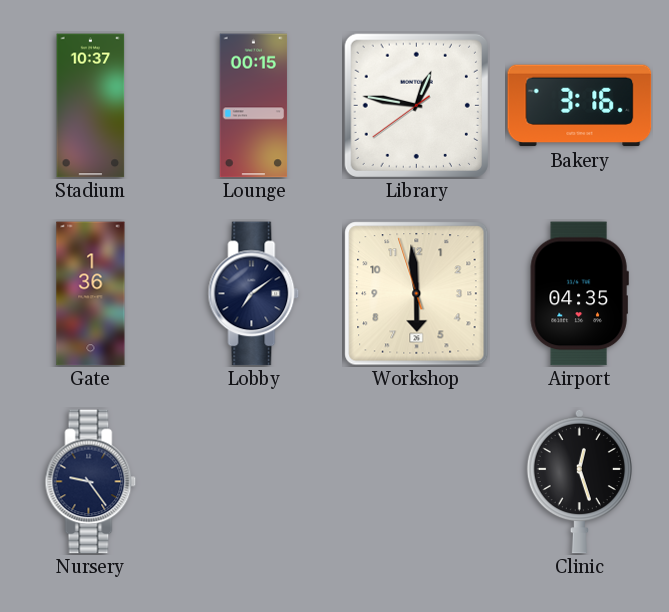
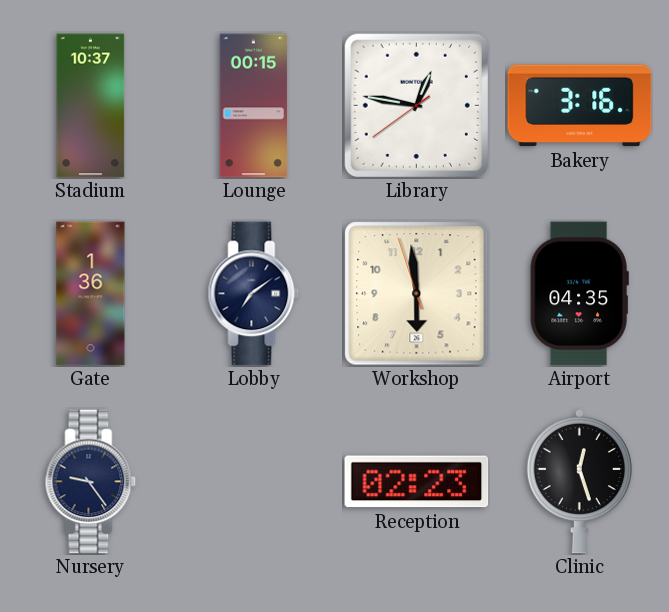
Reception: none -> 02:23 (417, 482)
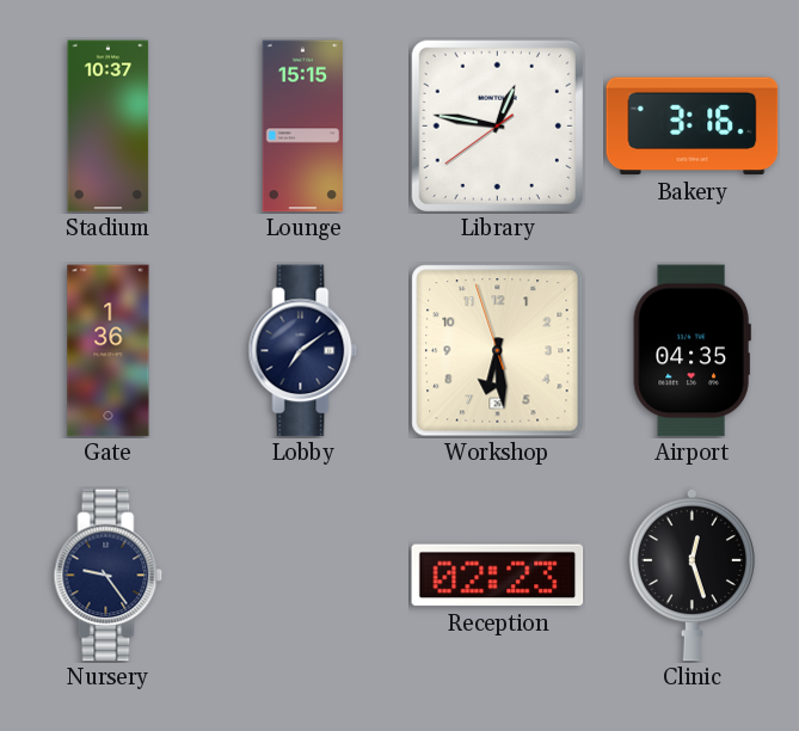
Lounge: 00:15 -> 15:15 (303, 127)
Workshop: 5:58 -> 6:28 (498, 351)
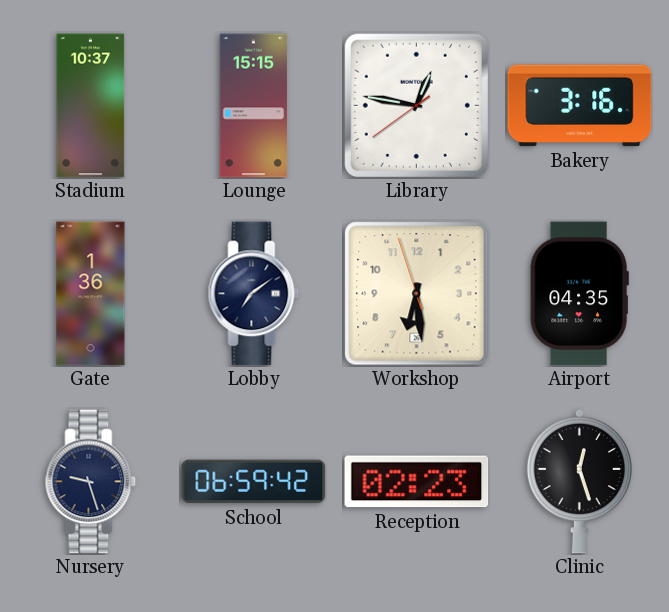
Nursery: 9:24 -> 9:27 (91, 482)
School: none -> 06:59 (254, 482)
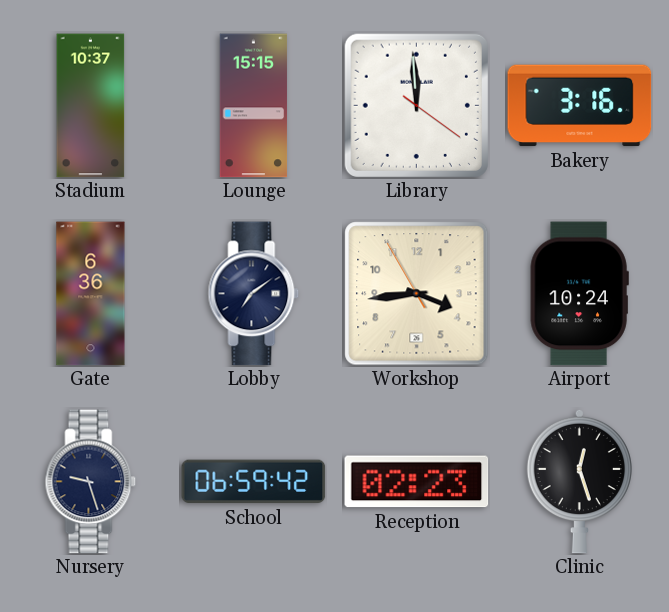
Library: 12:46 -> 11:59 (416, 105)
Gate: 1:36 -> 6:36 (91, 294)
Workshop: 6:28 -> 3:43 (417, 294)
Airport: 04:35 -> 10:24 (579, 294)
